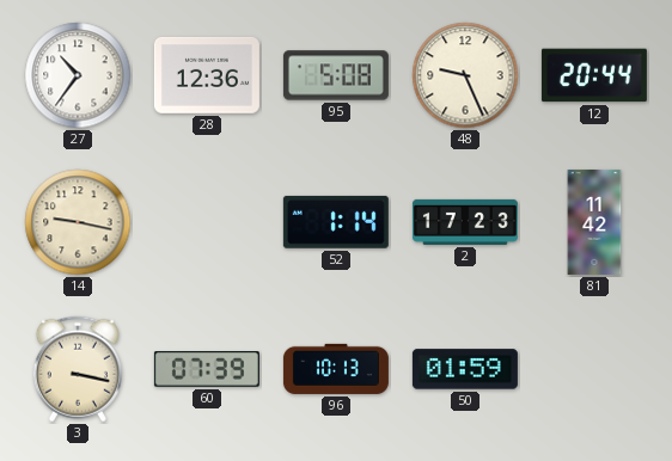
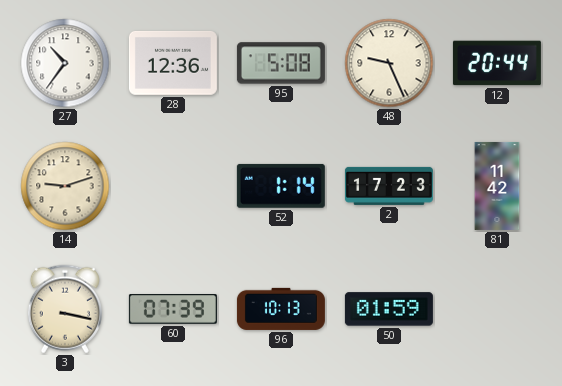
14: 9:17 -> 9:12 (65, 186)
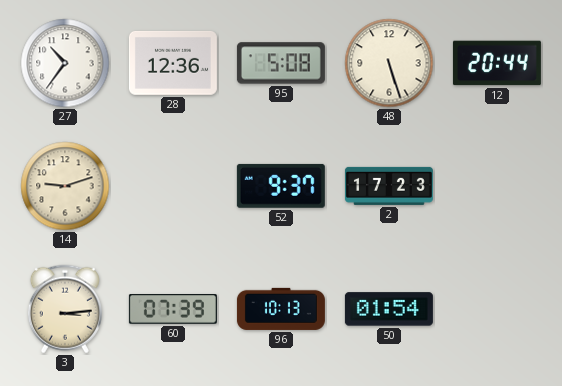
48: 9:26 -> 5:27 (389, 63)
52: 1:14 -> 9:37 (281, 186)
81: 11:42 -> none (497, 186)
3: 3:17 -> 3:14 (65, 309)
50: 01:59 -> 01:54 (389, 309)
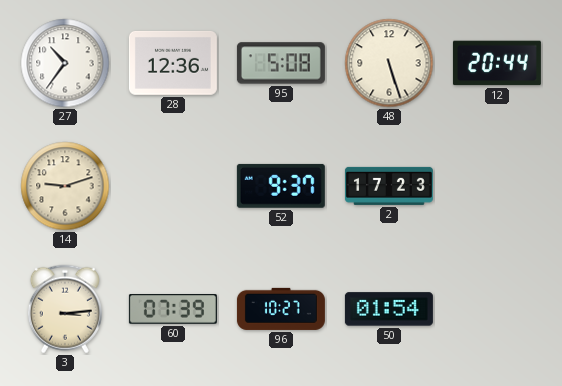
96: 10:13 -> 10:27 (281, 309)
